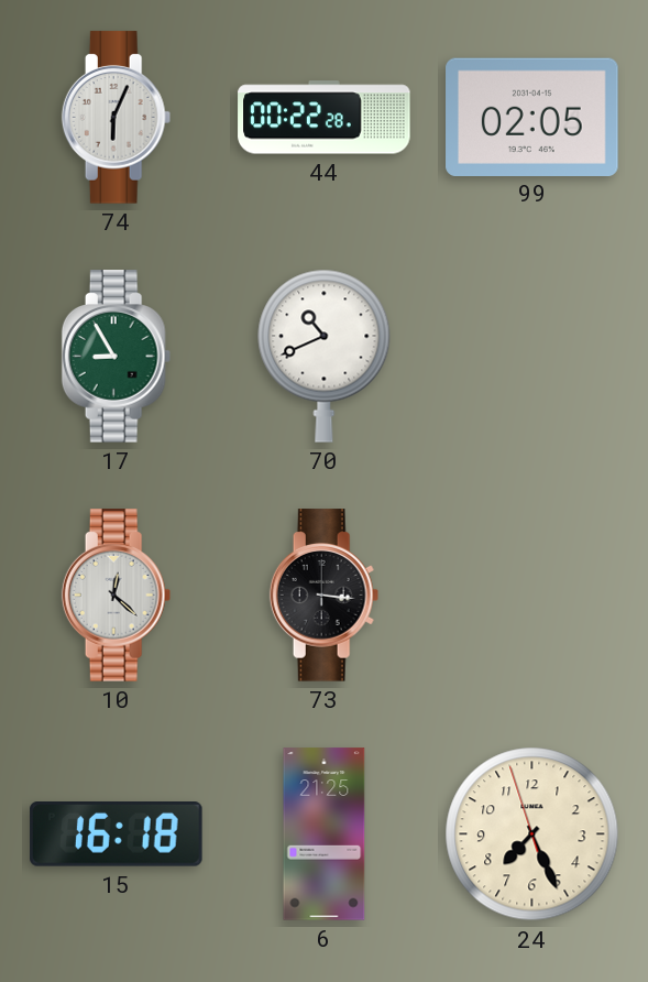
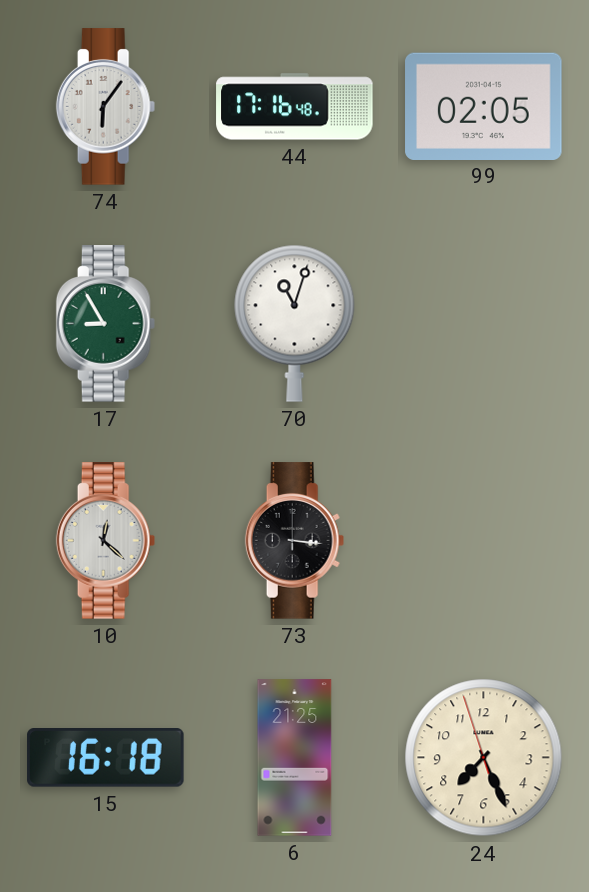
74: 6:04 -> 6:06 (106, 107)
44: 00:22 -> 17:16 (295, 107)
70: 10:41 -> 11:03 (295, 323)
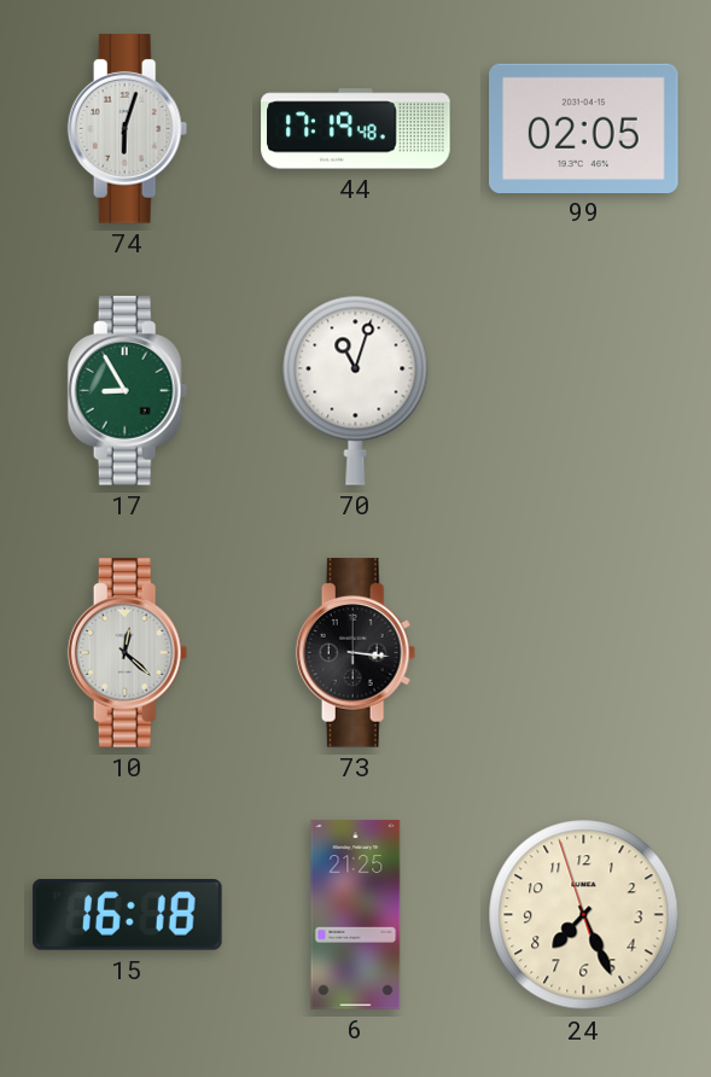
74: 6:06 -> 6:03 (128, 129)
44: 17:16 -> 17:19 (356, 129)
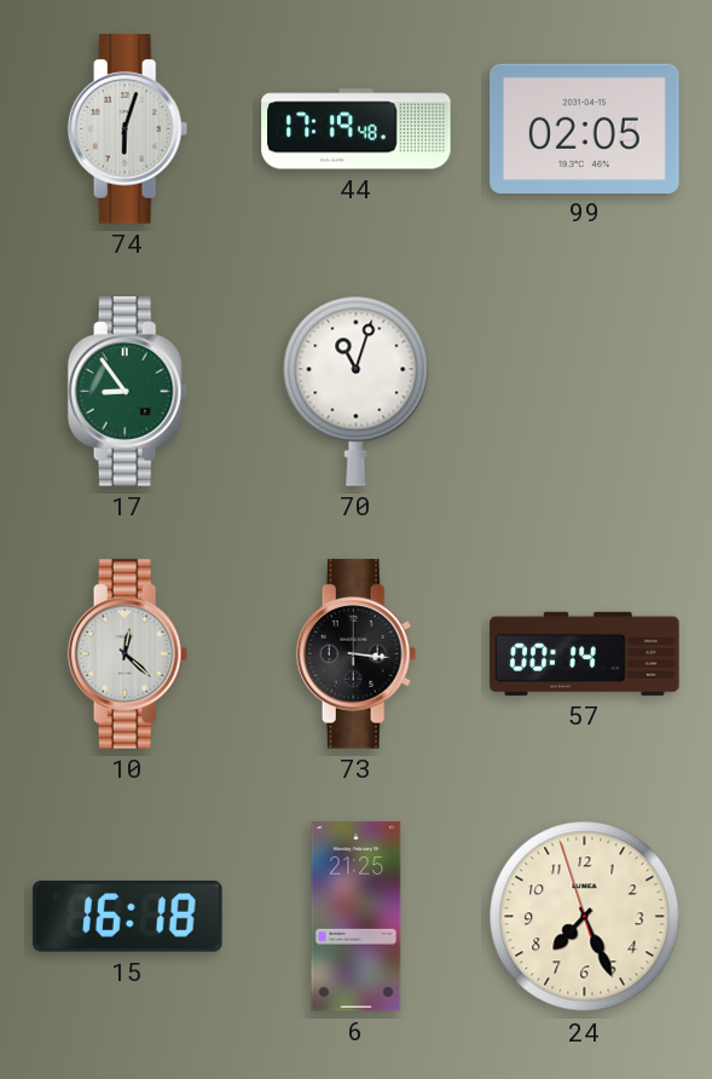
17: 8:55 -> 8:54 (128, 392)
57: none -> 00:14 (585, 653)
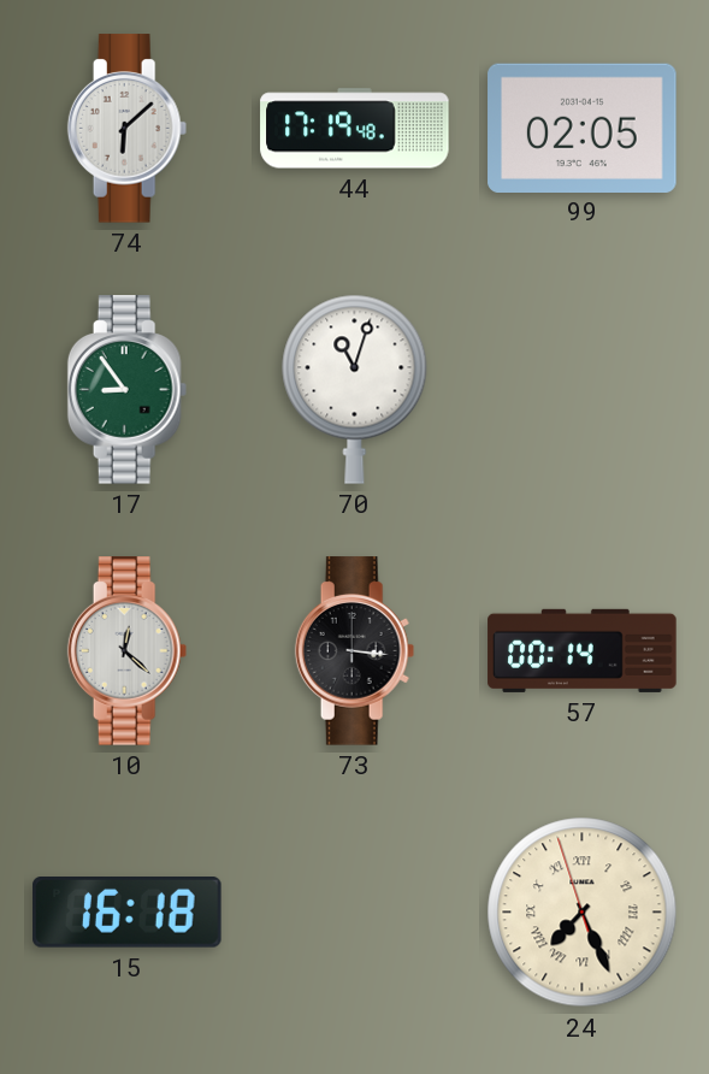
74: 6:03 -> 6:08 (128, 129)
6: 21:25 -> none (357, 917)
24 numerals: Arabic -> Roman (583, 913)
